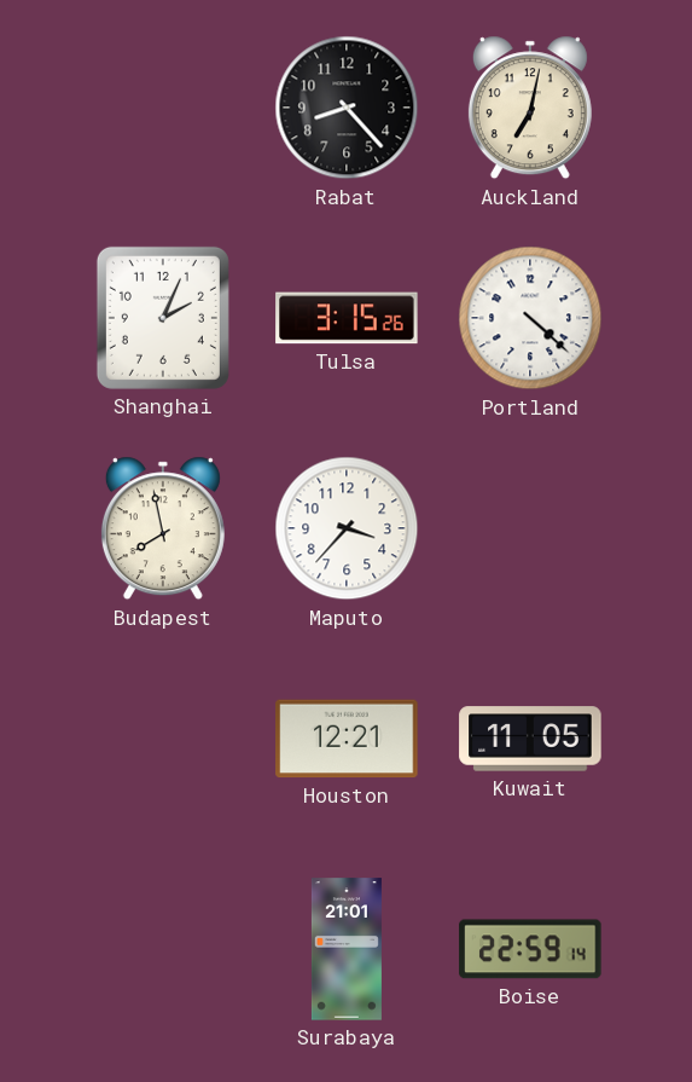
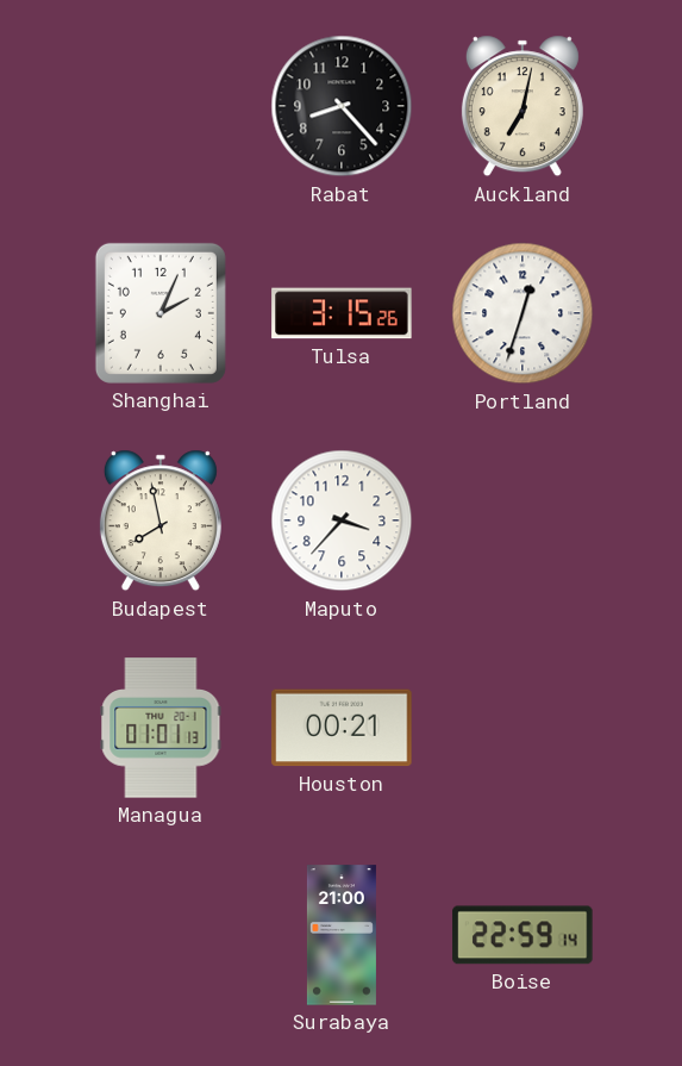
Portland: 4:22 -> 12:33 (523, 313)
Managua: none -> 01:01 (161, 728)
Houston: 12:21 -> 00:21 (342, 728)
Kuwait: 11:05 -> none (530, 739)
Surabaya: 21:01 -> 21:00 (342, 935)
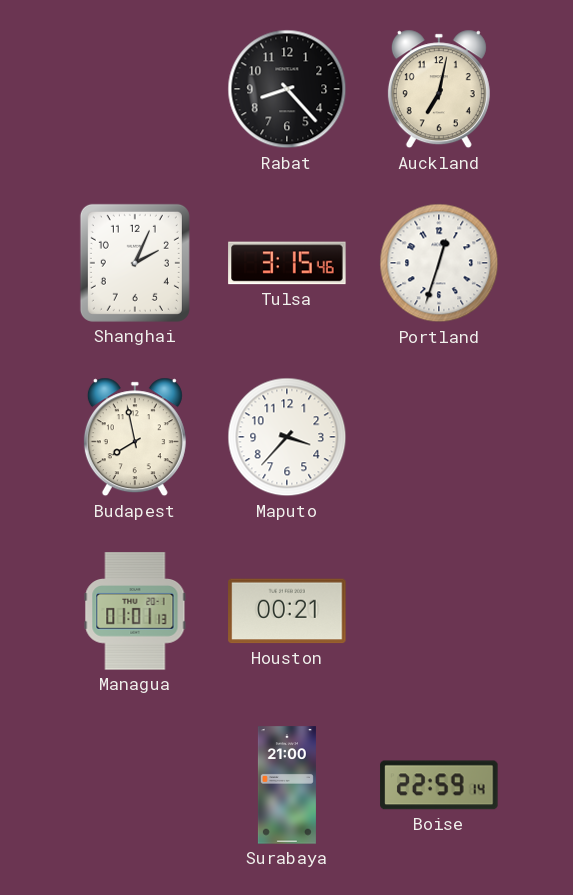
Tulsa: 3:15:26 -> 3:15:46 (287, 263)
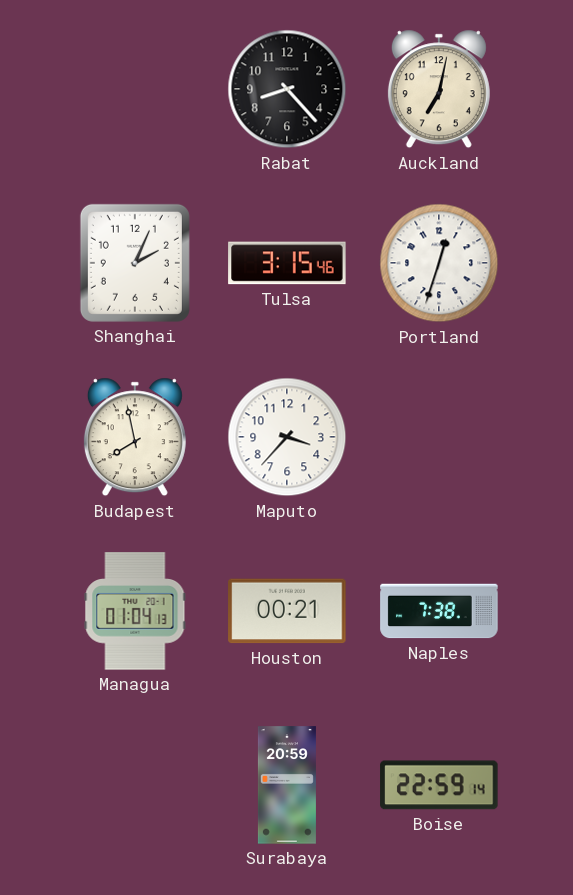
Managua: 01:01 -> 01:04 (135, 611)
Naples: none -> 7:38 (439, 611)
Surabaya: 21:00 -> 20:59 (287, 785)
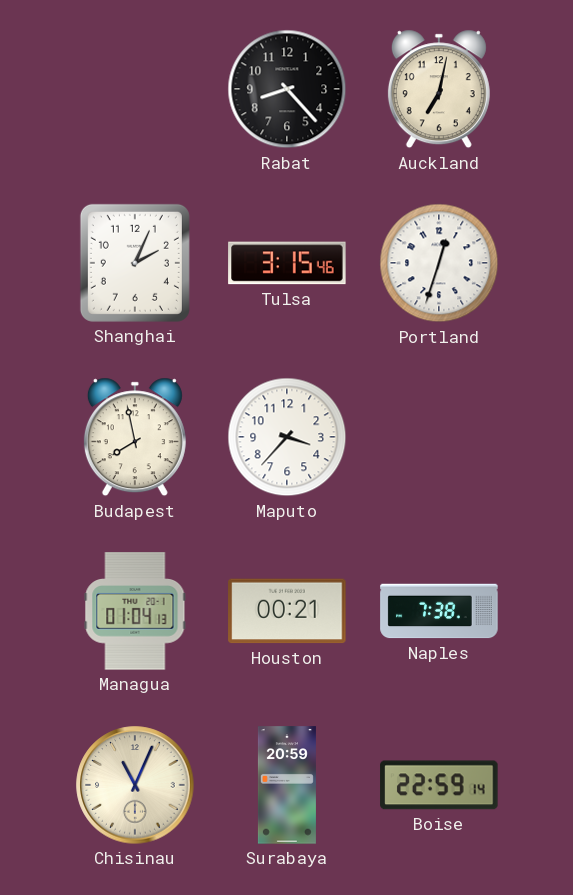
Chisinau: none -> 11:04 (135, 785)
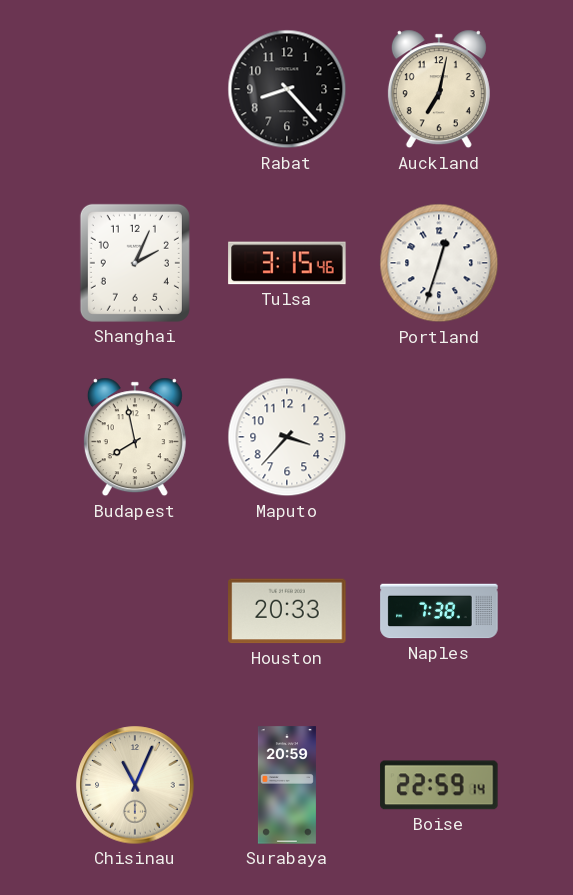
Managua: 01:04 -> none (135, 611)
Houston: 00:21 -> 20:33 (287, 611)
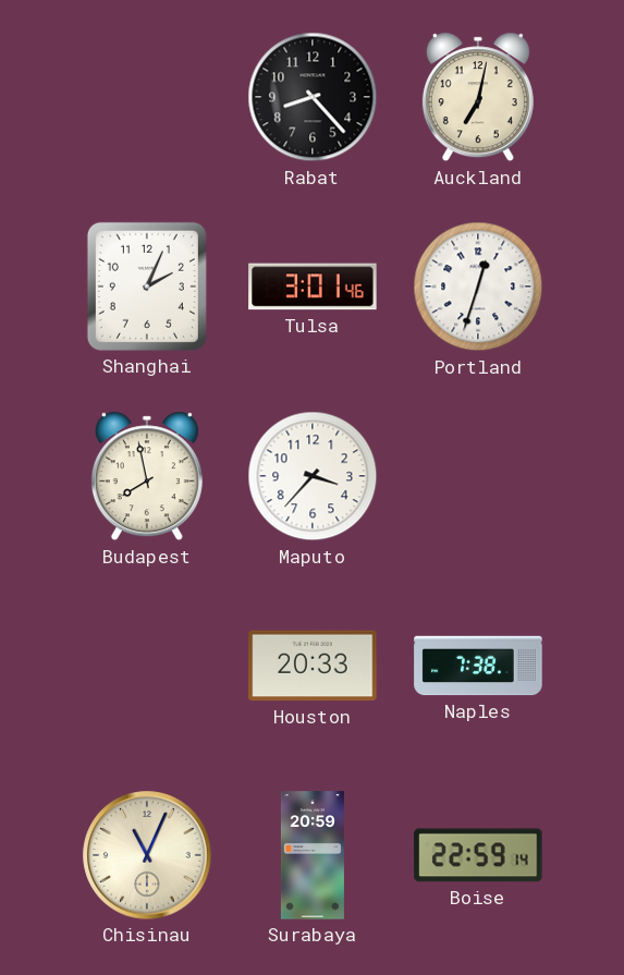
Tulsa: 3:15 -> 3:01 (313, 287)
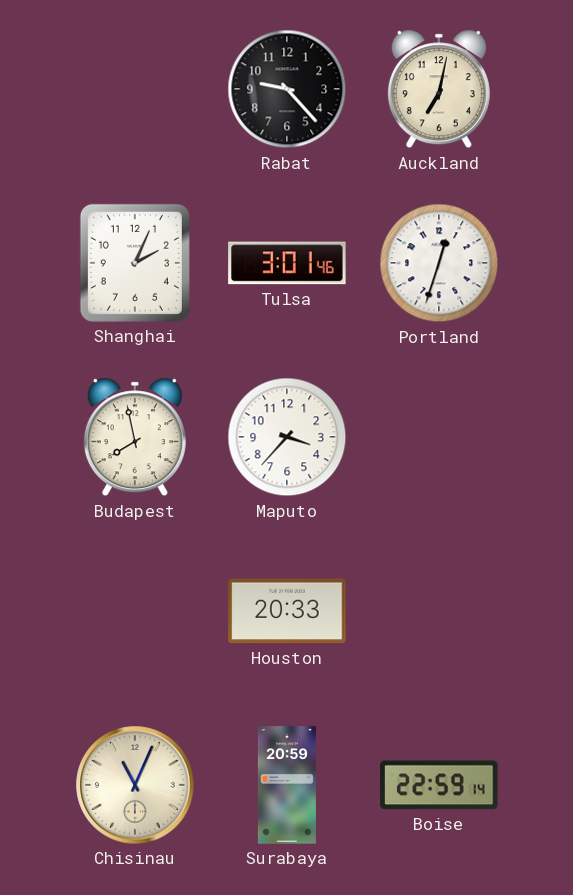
Rabat: 8:23 -> 9:23 (287, 89)
Naples: 7:38 -> none (478, 666)
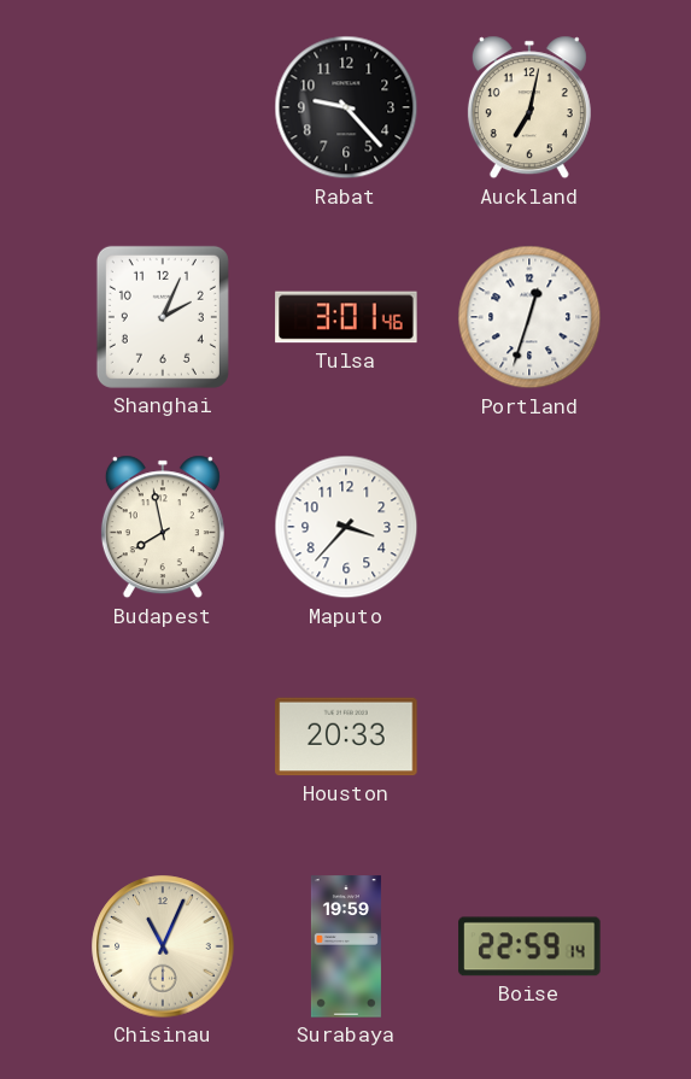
Surabaya: 20:59 -> 19:59 (346, 946)
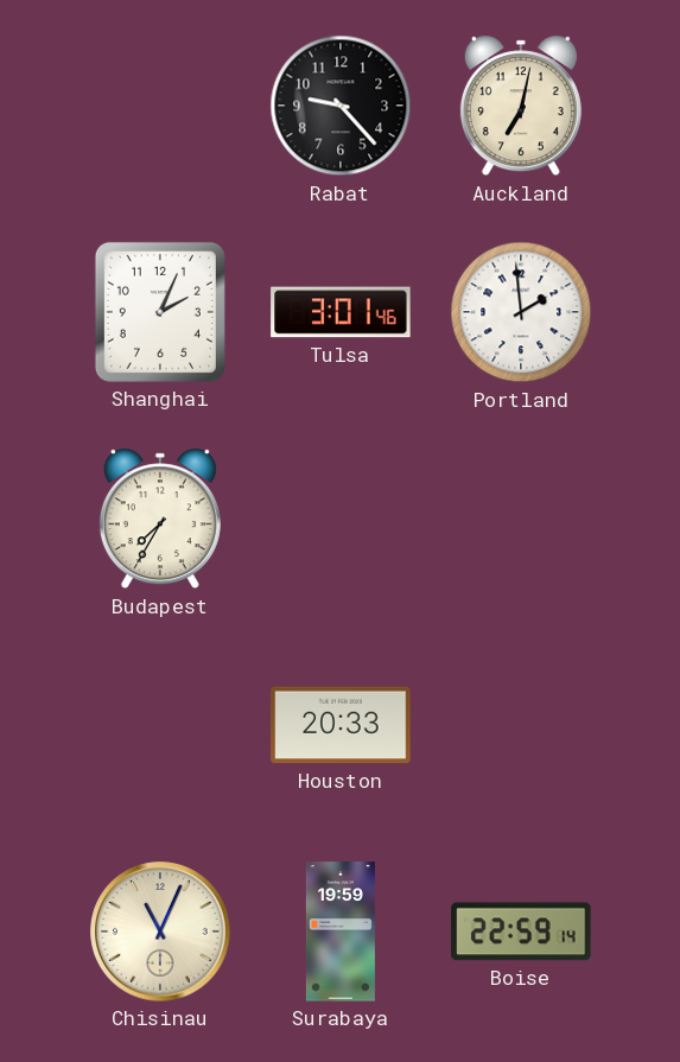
Portland: 12:33 -> 1:59 (521, 312)
Budapest: 7:58 -> 7:35 (160, 519)
Maputo: 3:37 -> none (346, 527)
